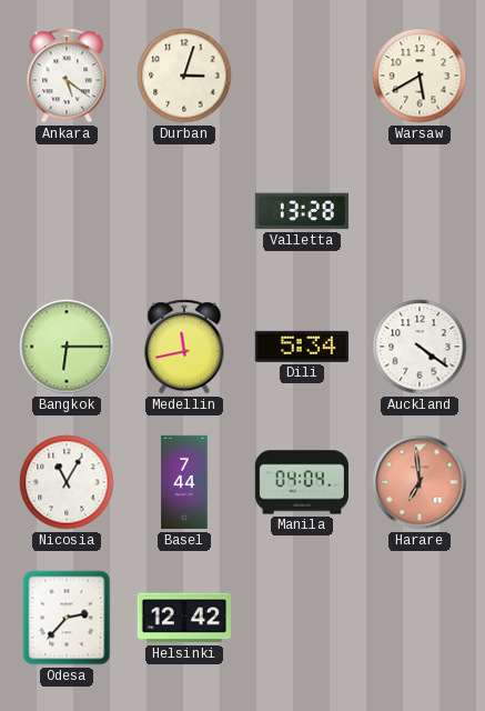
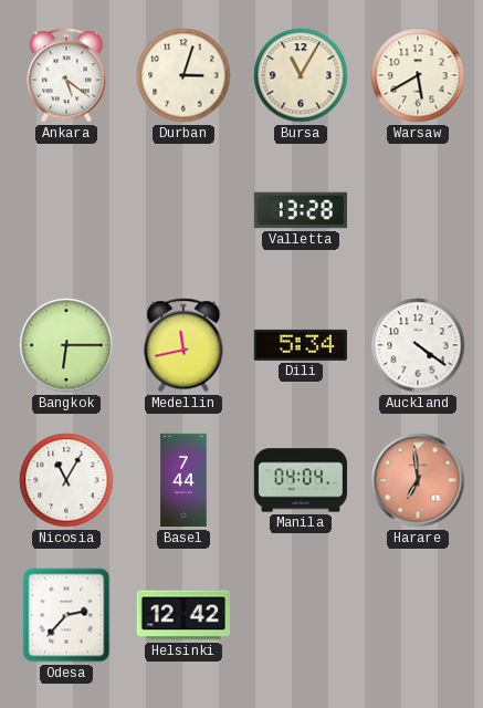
Bursa: none -> 11:05 (301, 75)
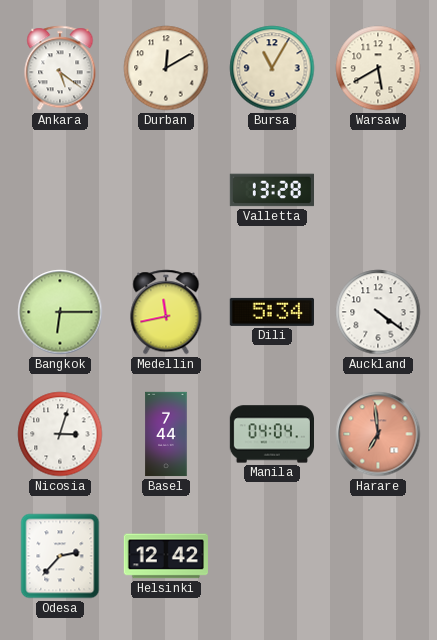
Durban: 3:03 -> 12:10 (166, 68)
Nicosia: 11:05 -> 3:03 (60, 434)
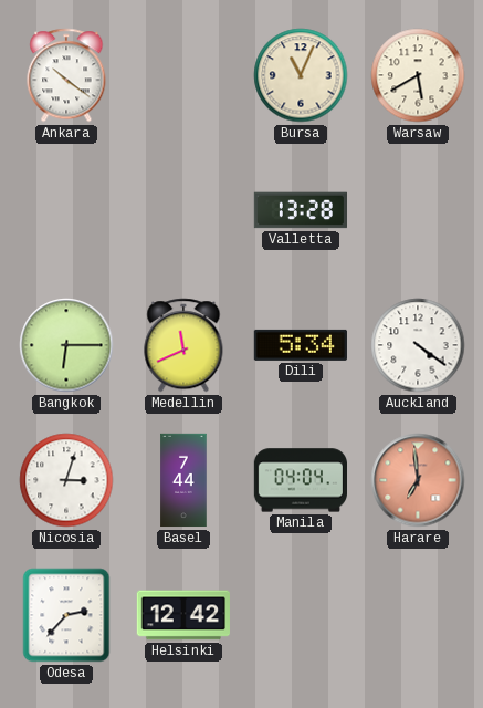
Ankara: 5:21 -> 10:21 (66, 75)
Durban: 12:10 -> none (166, 68)
Bursa: 11:05 -> 11:04 (301, 75)
Medellin: 11:43 -> 11:41 (183, 345)
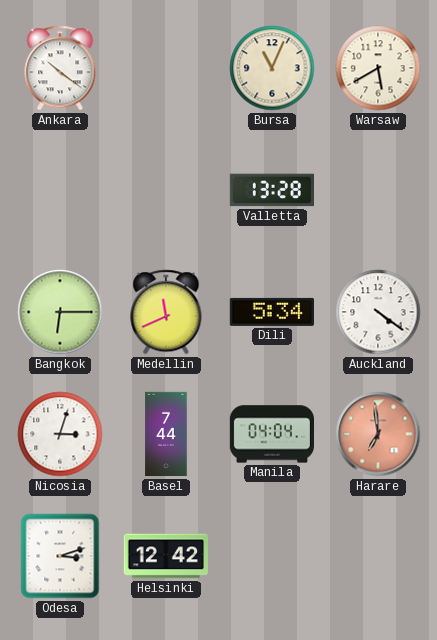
Odesa: 2:37 -> 3:12 (60, 556)
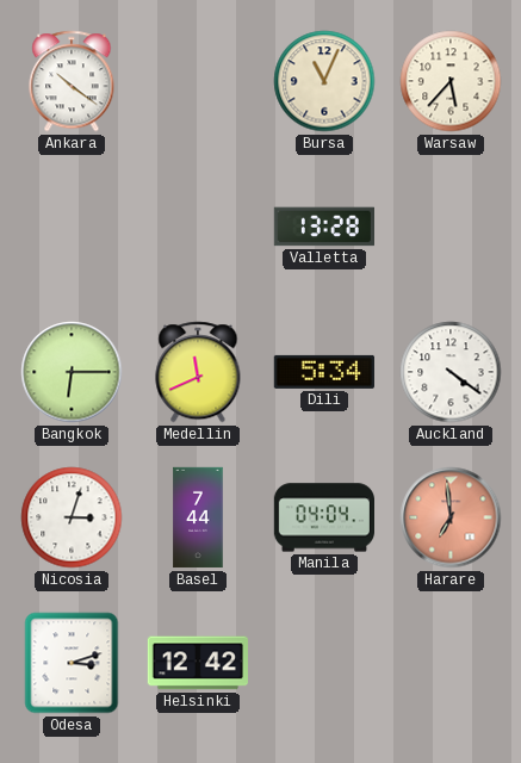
Warsaw: 5:40 -> 5:37 (451, 81)
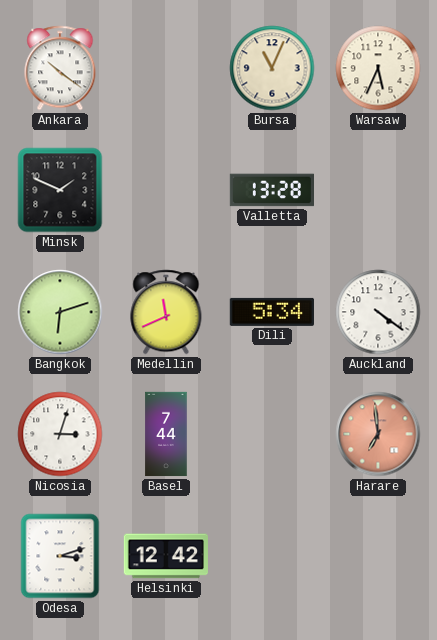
Warsaw: 5:37 -> 5:34 (378, 68)
Minsk: none -> 1:49 (60, 190)
Bangkok: 6:15 -> 6:12 (60, 312)
Manila: 04:04 -> none (323, 517)
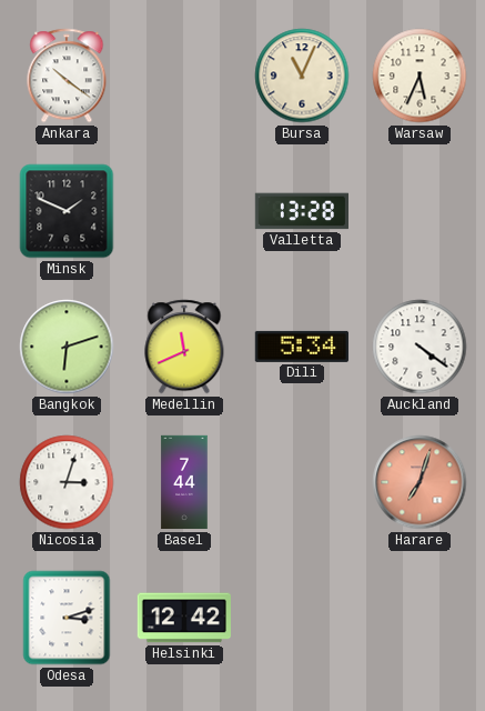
Harare: 6:59 -> 7:03 (420, 482)
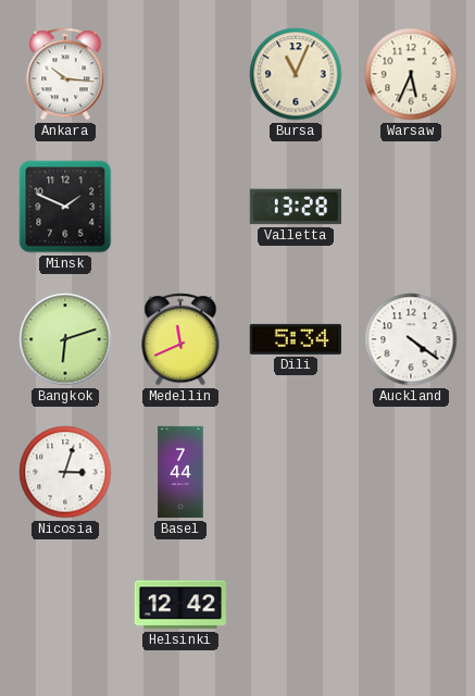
Ankara: 10:21 -> 10:16 (65, 74)
Harare: 7:03 -> none (420, 482)
Odesa: 3:12 -> none (67, 618)
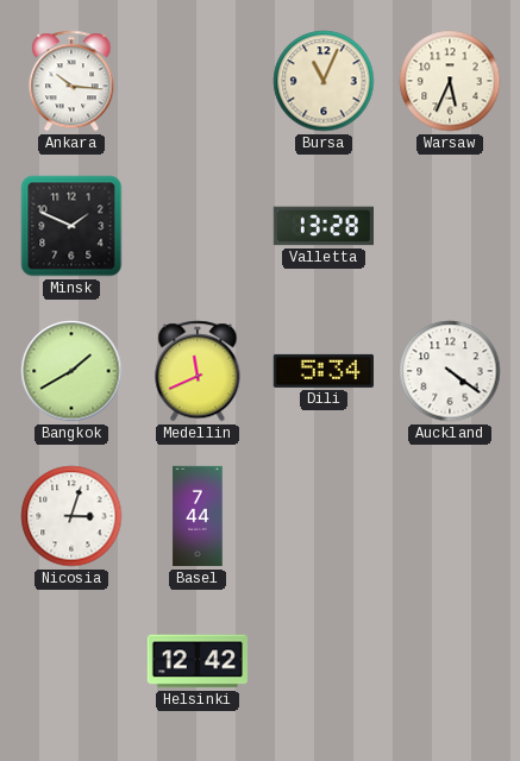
Bangkok: 6:12 -> 1:40 (71, 371)
